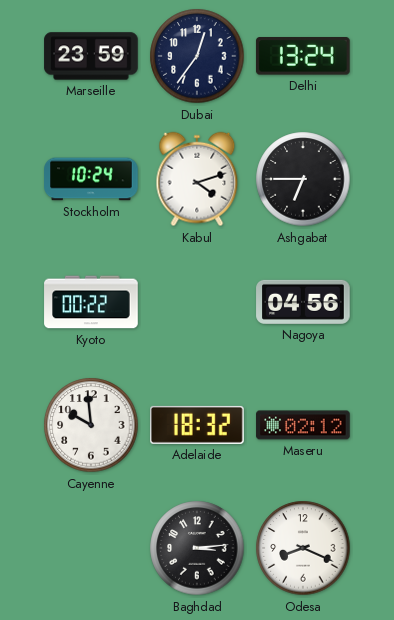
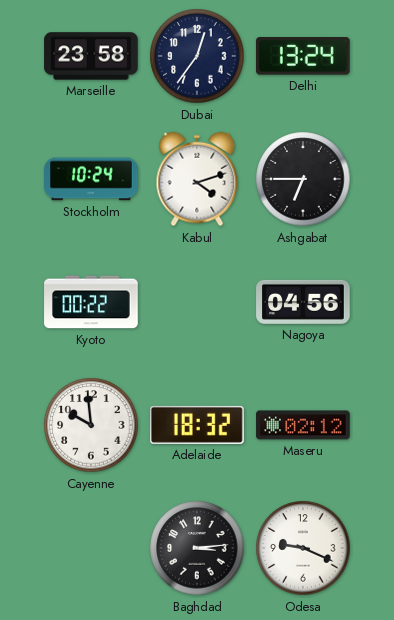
Marseille: 23:59 -> 23:58 (91, 56)
Odesa: 8:19 -> 9:19 (303, 548)
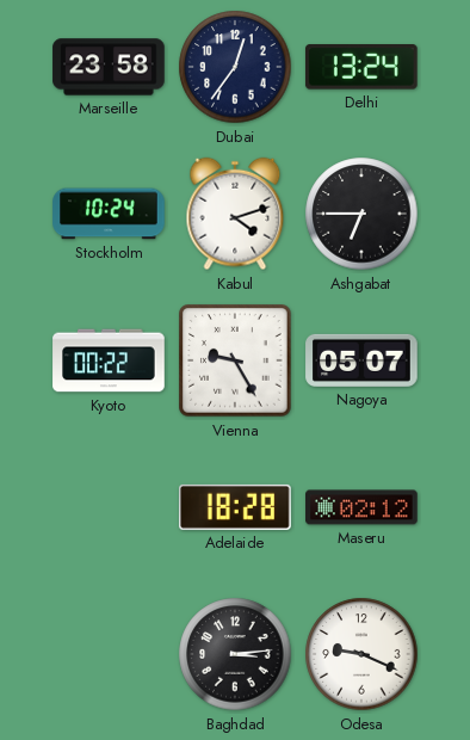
Vienna: none -> 9:25 (235, 360)
Nagoya: 04:56 -> 05:07 (361, 360)
Cayenne: 9:59 -> none (91, 425)
Adelaide: 18:32 -> 18:28 (235, 507)
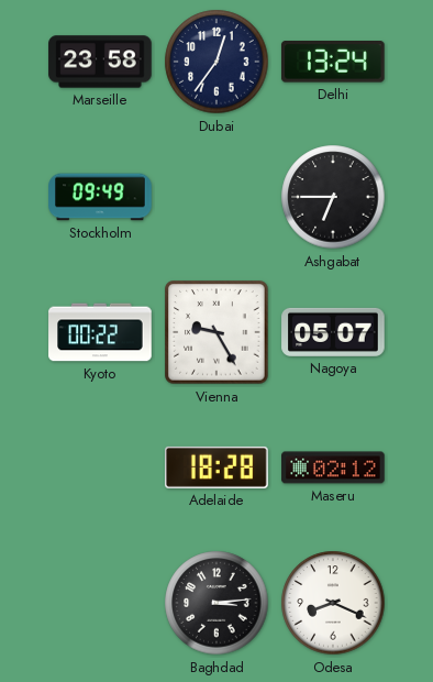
Stockholm: 10:24 -> 09:49 (100, 197)
Kabul: 4:12 -> none (235, 214)
Odesa: 9:19 -> 8:19 (333, 603)
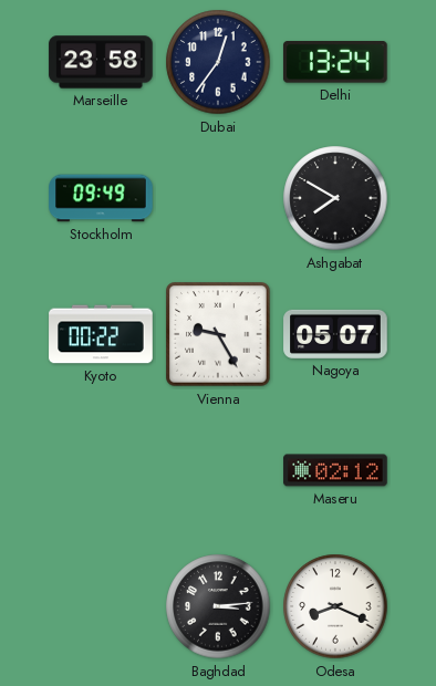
Ashgabat: 6:45 -> 7:50 (335, 198)
Adelaide: 18:28 -> none (216, 468)
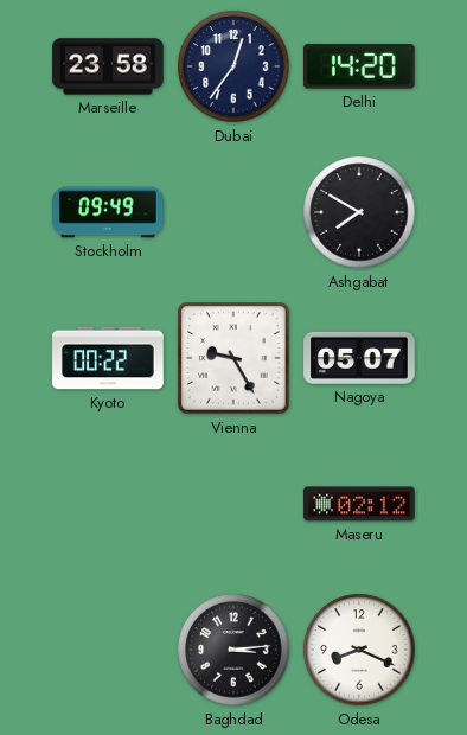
Delhi: 13:24 -> 14:20 (359, 66)
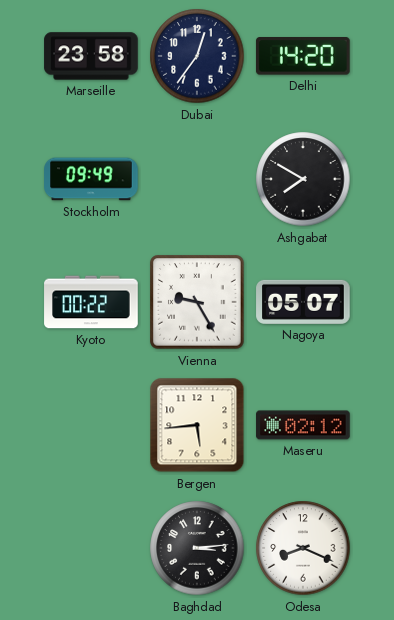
Bergen: none -> 5:44 (197, 425)
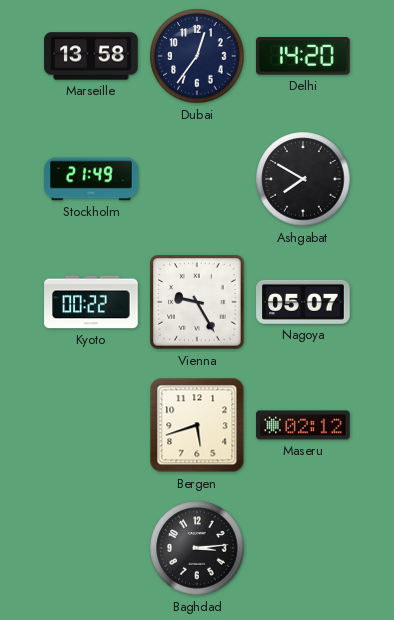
Marseille: 23:58 -> 13:58 (91, 56)
Stockholm: 09:49 -> 21:49 (91, 179)
Bergen: 5:44 -> 5:42 (197, 425)
Odesa: 8:19 -> none (303, 548)
